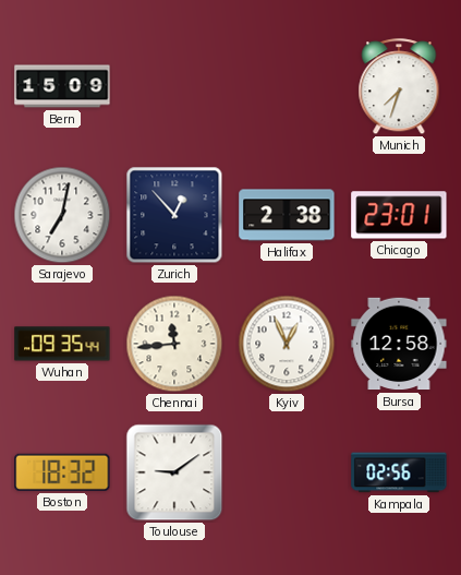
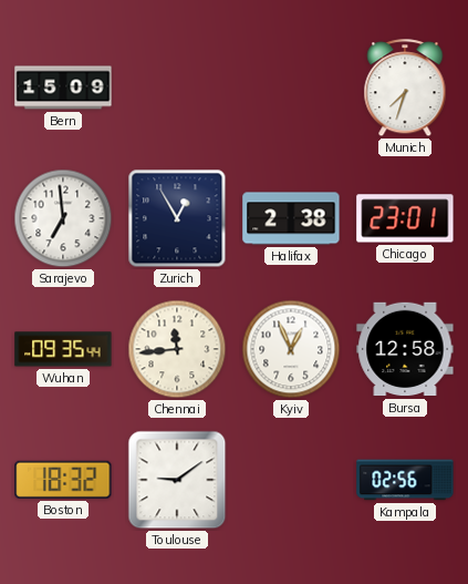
Sarajevo: 7:02 -> 6:59 (63, 218)
Zurich: 12:53 -> 12:55 (177, 218)
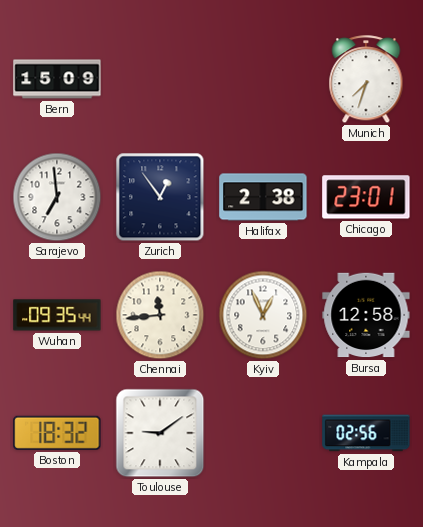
Zurich: 12:55 -> 12:54 (160, 197)
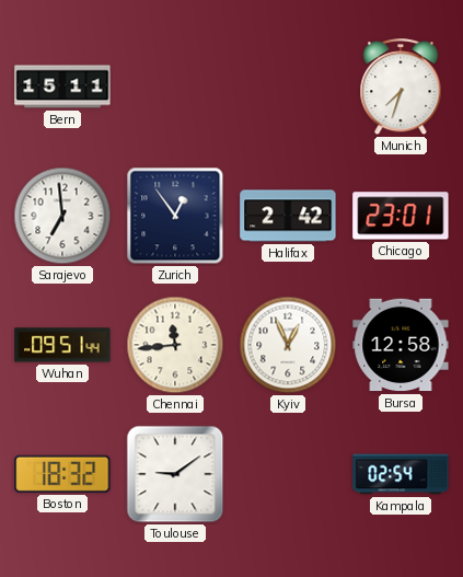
Bern: 15:09 -> 15:11 (62, 86)
Halifax: 2:38 -> 2:42 (288, 216)
Wuhan: 09:35 -> 09:51 (62, 345)
Kampala: 02:56 -> 02:54 (401, 474)
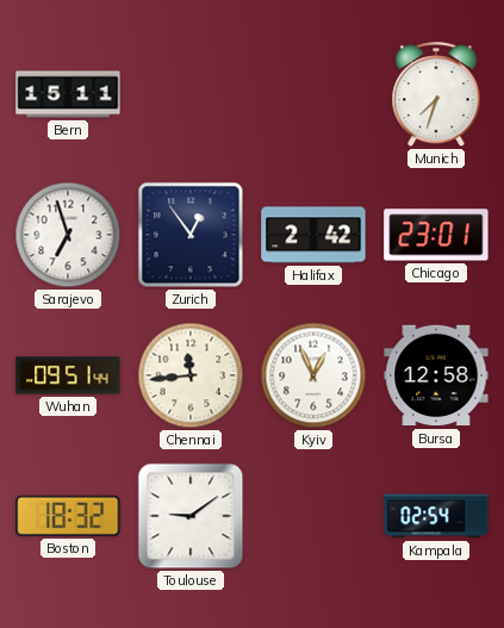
Sarajevo: 6:59 -> 6:57 (68, 235)
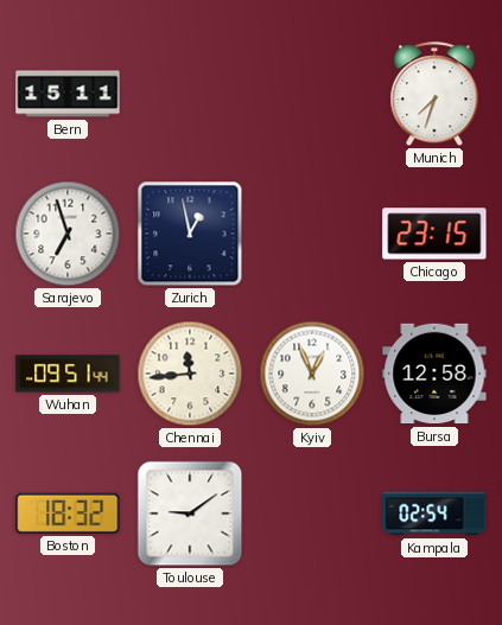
Zurich: 12:54 -> 12:58 (190, 234)
Halifax: 2:42 -> none (313, 235)
Chicago: 23:01 -> 23:15 (434, 234)
